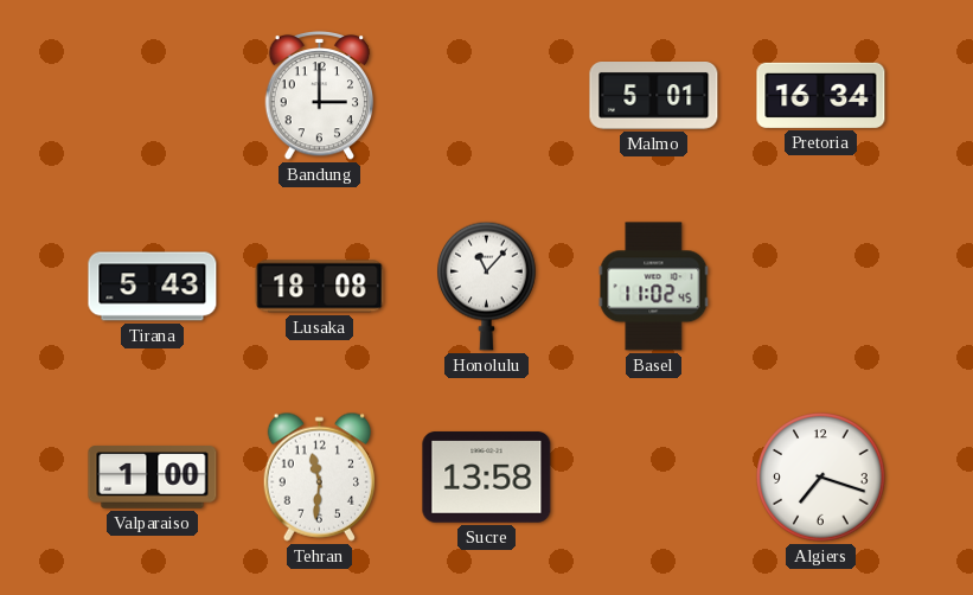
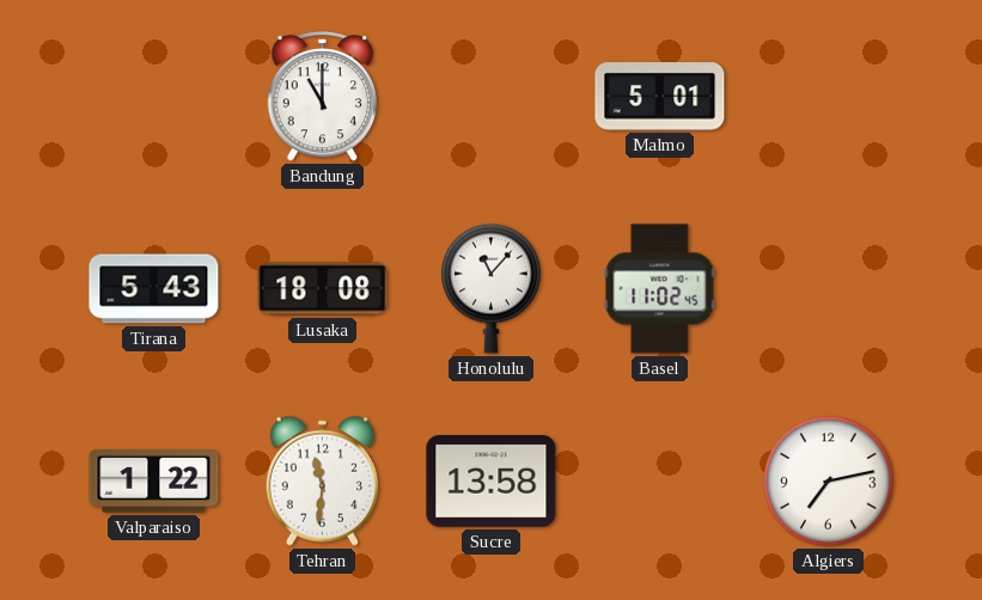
Bandung: 3:00 -> 11:00 (323, 97)
Pretoria: 16:34 -> none (821, 95)
Valparaiso: 1:00 -> 1:22 (154, 482)
Algiers: 7:18 -> 7:13 (829, 482)
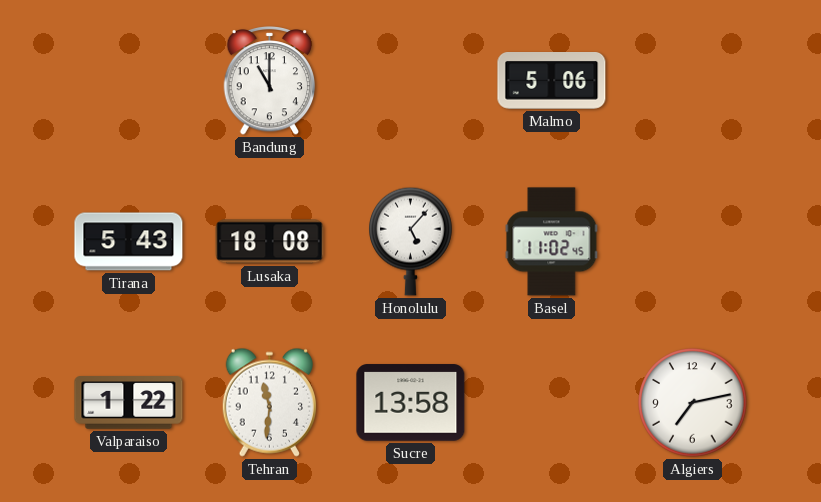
Malmo: 5:01 -> 5:06 (552, 81)
Honolulu: 11:07 -> 5:07 (411, 241)
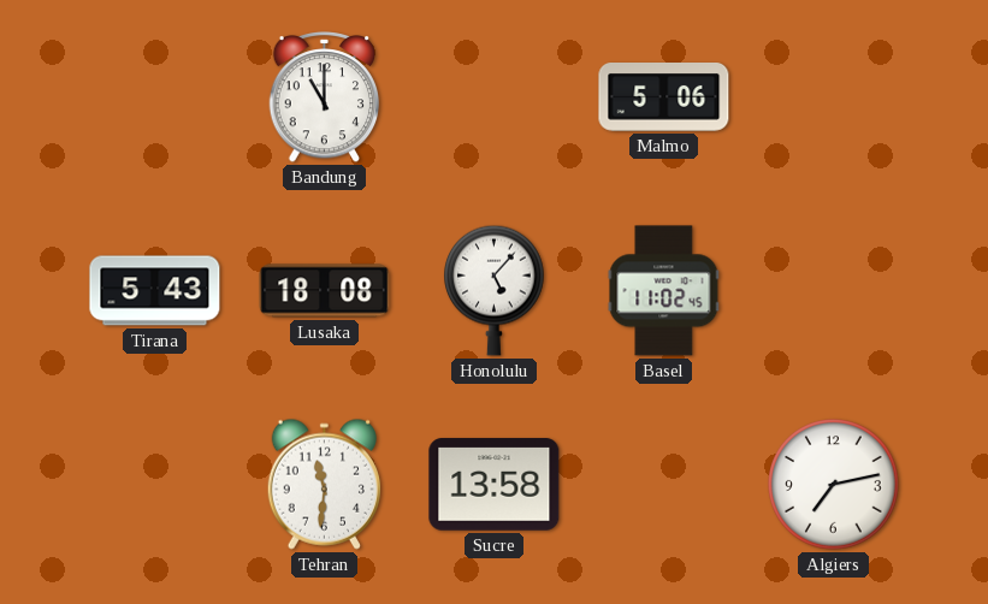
Valparaiso: 1:22 -> none (129, 403)
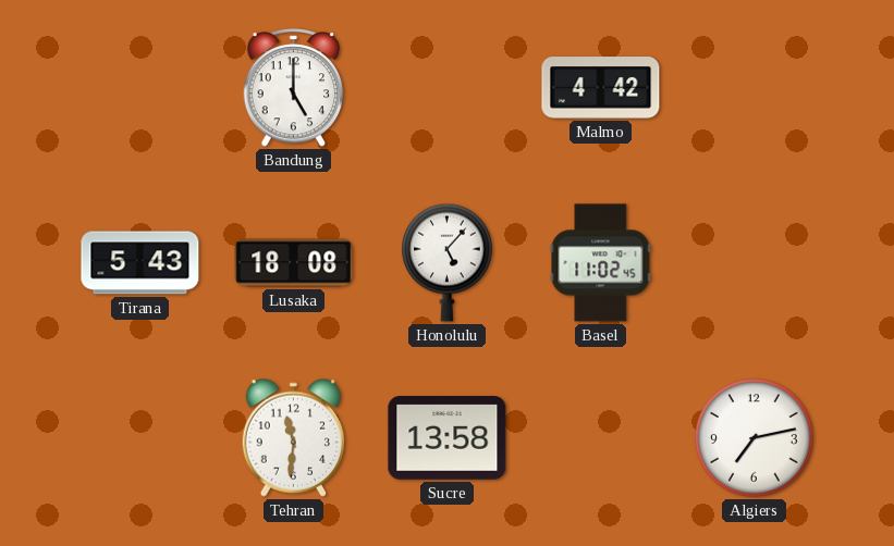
Bandung: 11:00 -> 5:00 (294, 88)
Malmo: 5:06 -> 4:42 (601, 88)
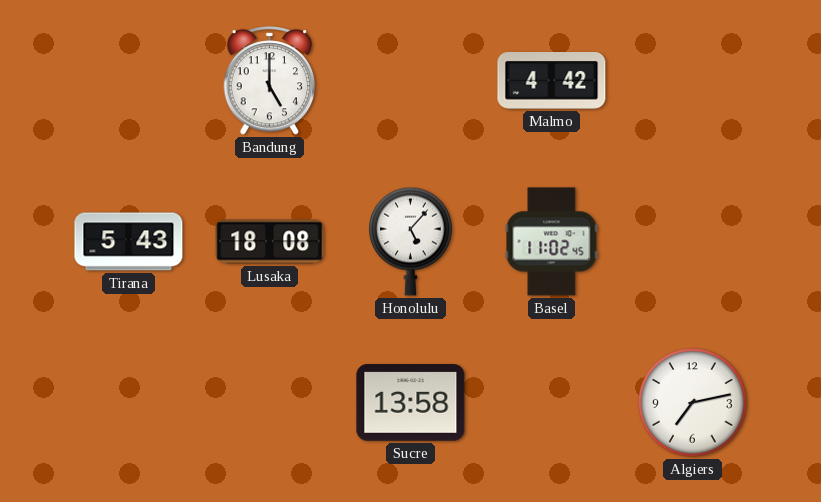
Tehran: 11:31 -> none (293, 437)
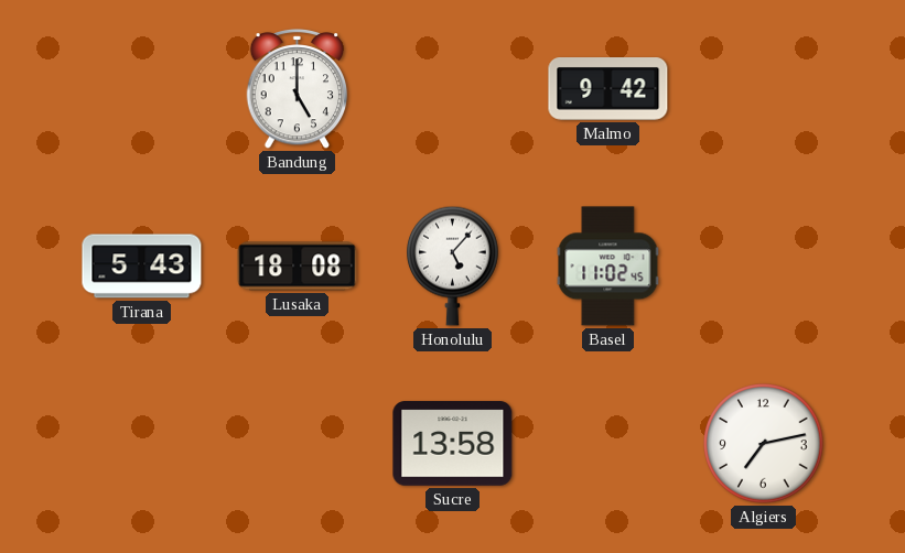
Malmo: 4:42 -> 9:42 (608, 89)
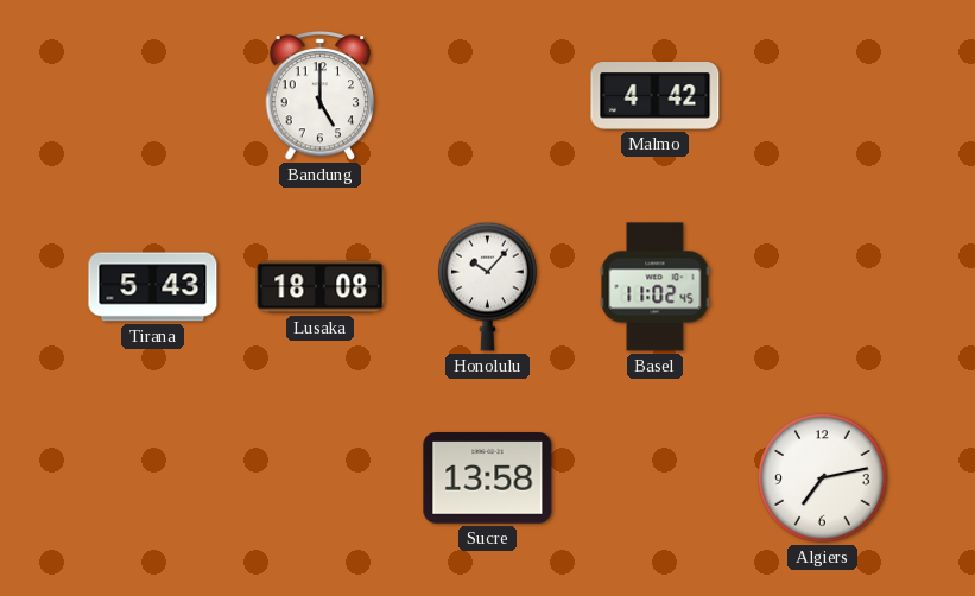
Malmo: 9:42 -> 4:42 (656, 96)
Honolulu: 5:07 -> 10:07 (488, 286)
